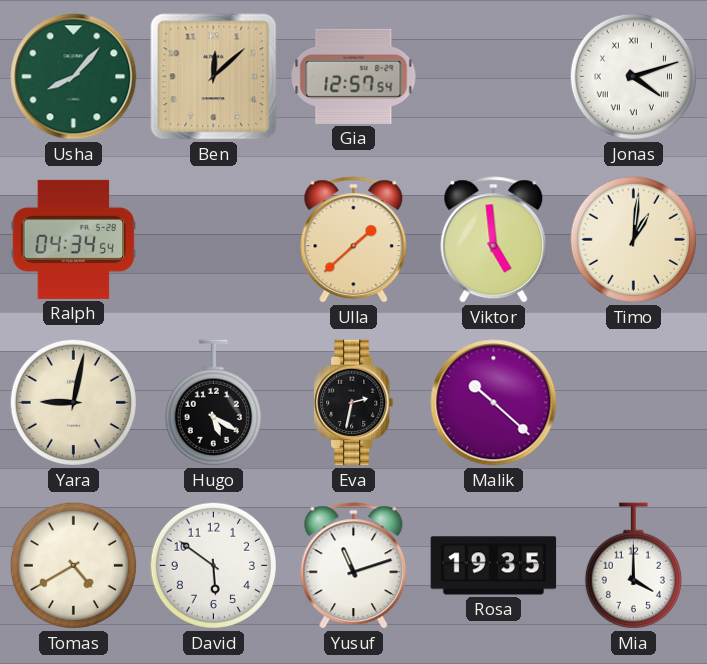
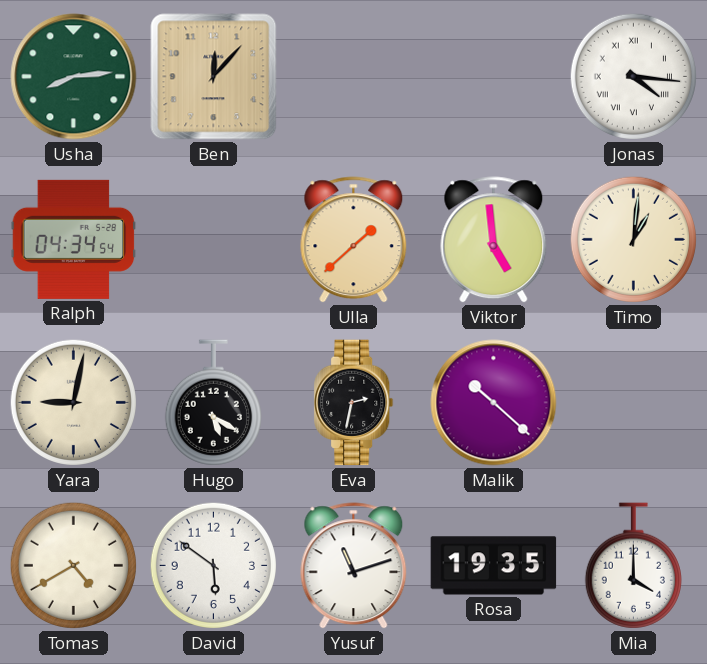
Usha: 8:07 -> 8:14 (74, 77)
Ben: 12:08 -> 12:07 (214, 77)
Gia: 12:57 -> none (354, 76)
Jonas: 4:12 -> 4:16 (633, 76)
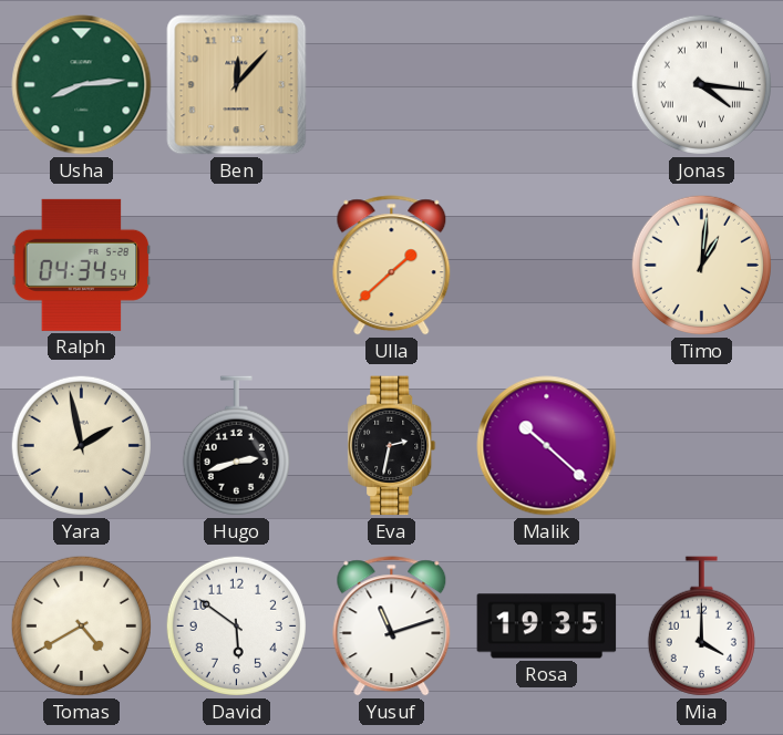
Viktor: 4:59 -> none (494, 240)
Yara: 9:02 -> 1:58 (81, 445)
Hugo: 5:20 -> 2:42 (236, 446)
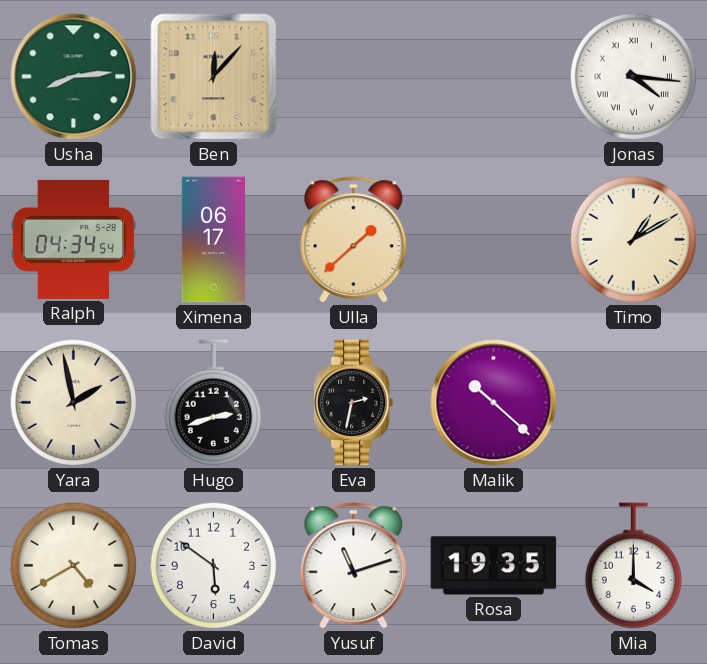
Ximena: none -> 06:17 (214, 240)
Timo: 1:01 -> 1:10 (633, 239)
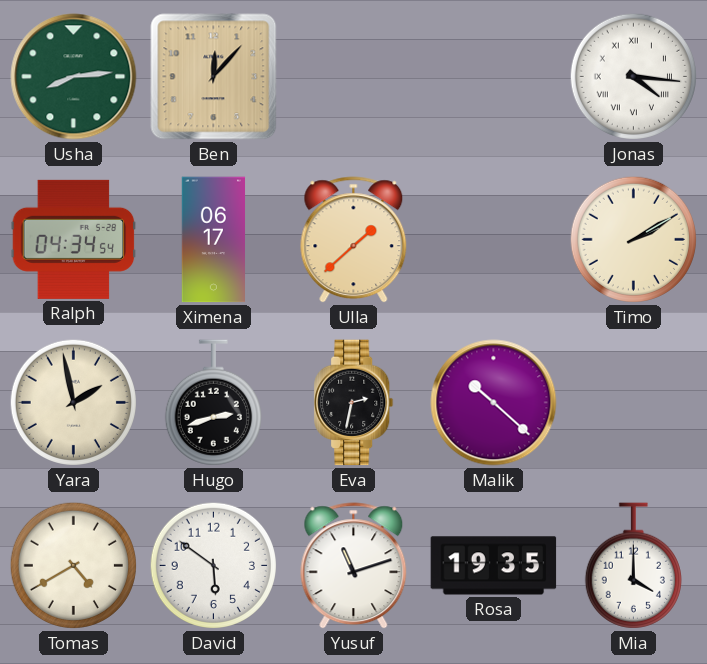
Timo: 1:10 -> 2:10 (633, 239)
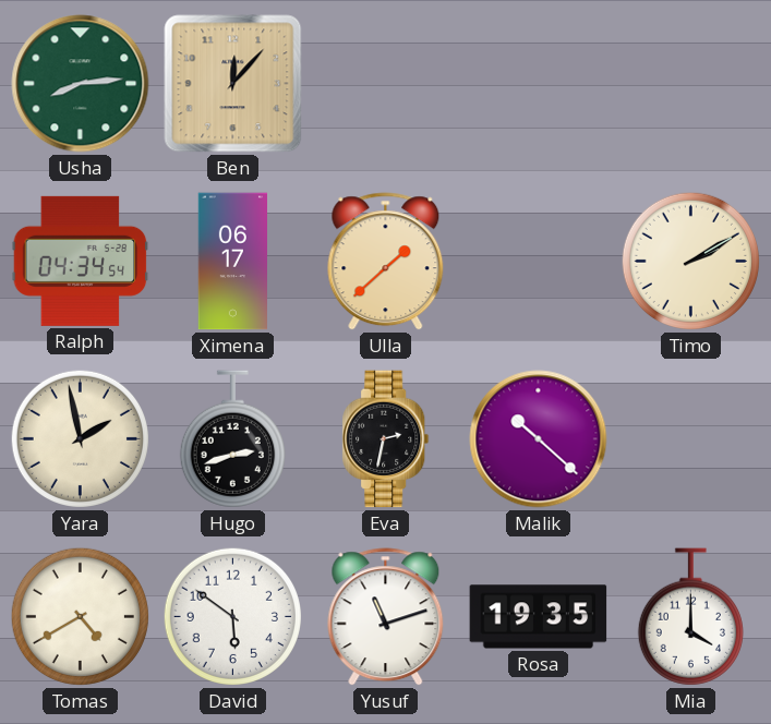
Jonas: 4:16 -> none (633, 76)
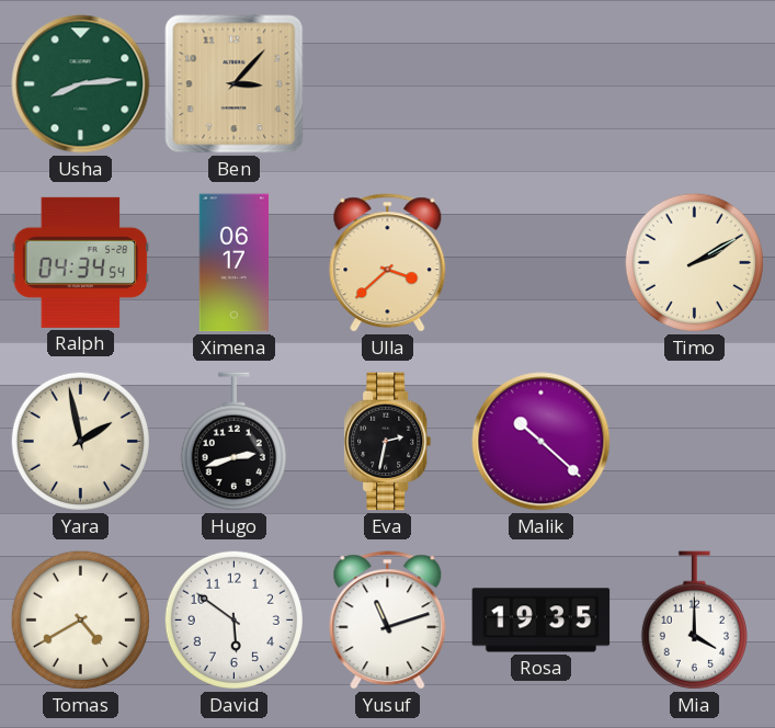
Ben: 12:07 -> 3:07 (235, 84)
Ulla: 1:38 -> 3:38 (388, 263)
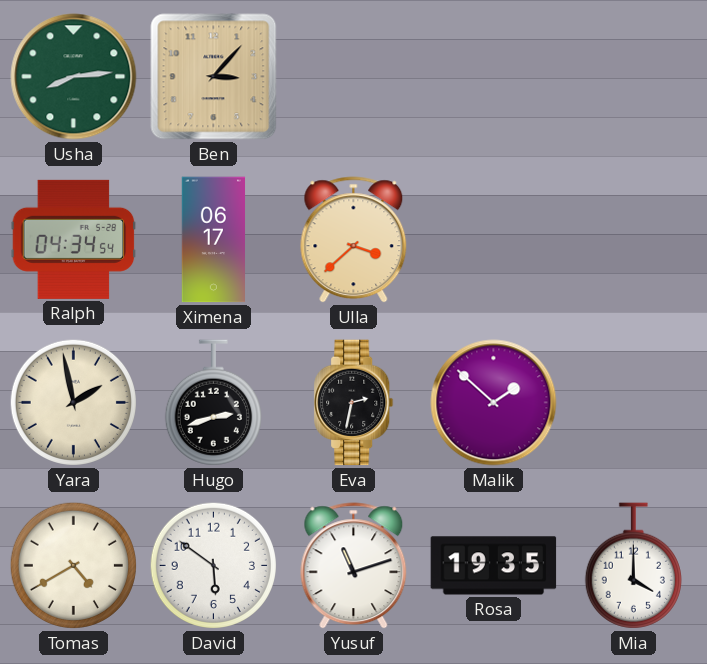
Timo: 2:10 -> none (694, 262)
Malik: 10:22 -> 1:52 (494, 403)
